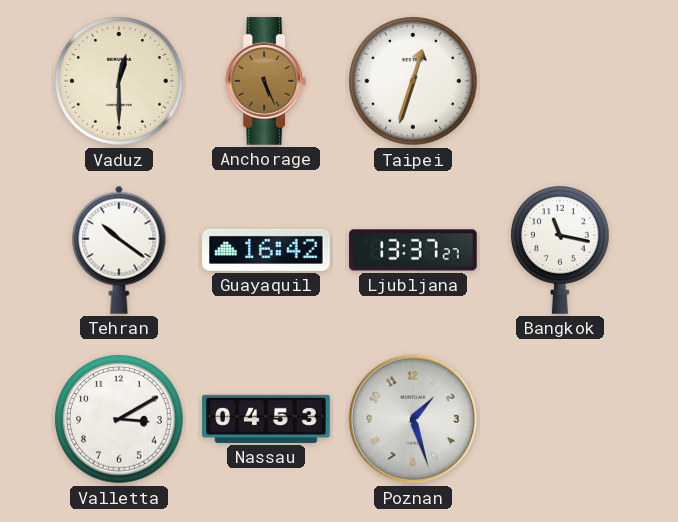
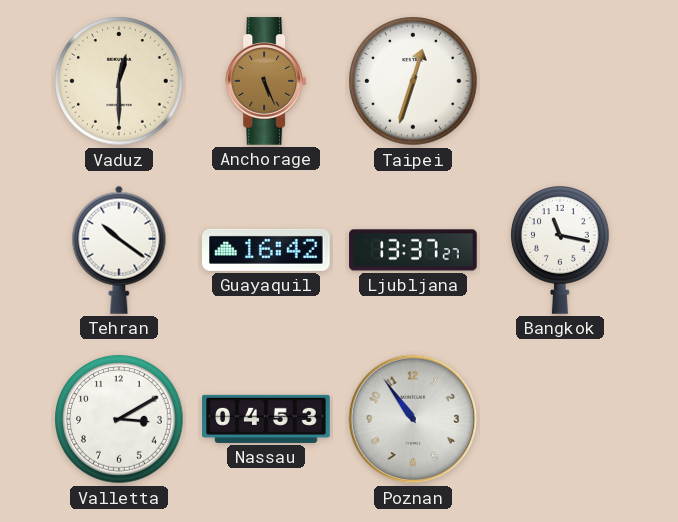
Poznan: 1:27 -> 10:54 (413, 419)
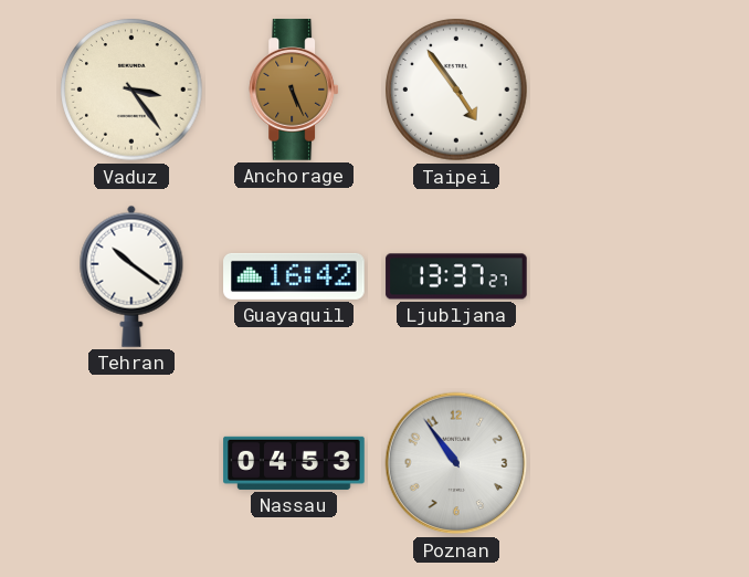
Vaduz: 12:30 -> 3:24 (131, 90)
Taipei: 12:33 -> 4:54 (456, 90)
Bangkok: 11:17 -> none (561, 250)
Valletta: 3:10 -> none (119, 419)
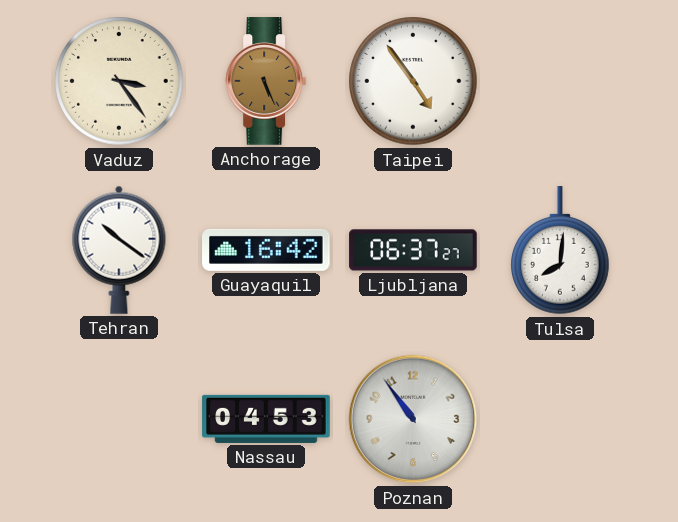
Ljubljana: 13:37 -> 06:37 (413, 250)
Tulsa: none -> 8:01 (561, 251)
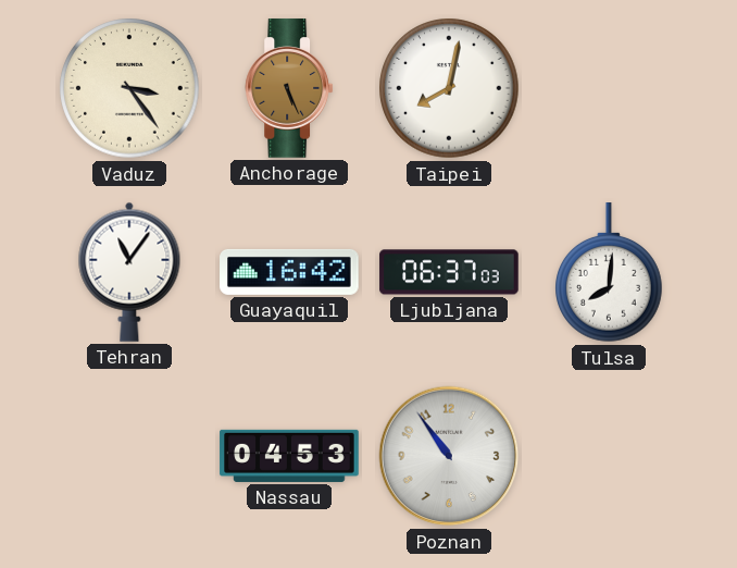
Taipei: 4:54 -> 8:02 (449, 88)
Tehran: 10:21 -> 11:06 (129, 272)
Ljubljana: 06:37:27 -> 06:37:03 (449, 272)
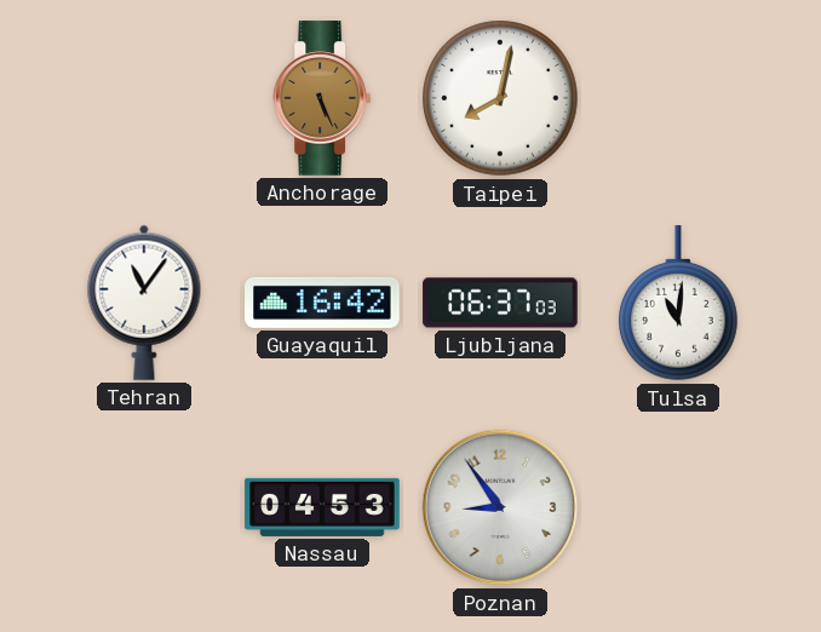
Vaduz: 3:24 -> none (129, 88)
Tulsa: 8:01 -> 11:01 (679, 304)
Poznan: 10:54 -> 8:54 (500, 507)
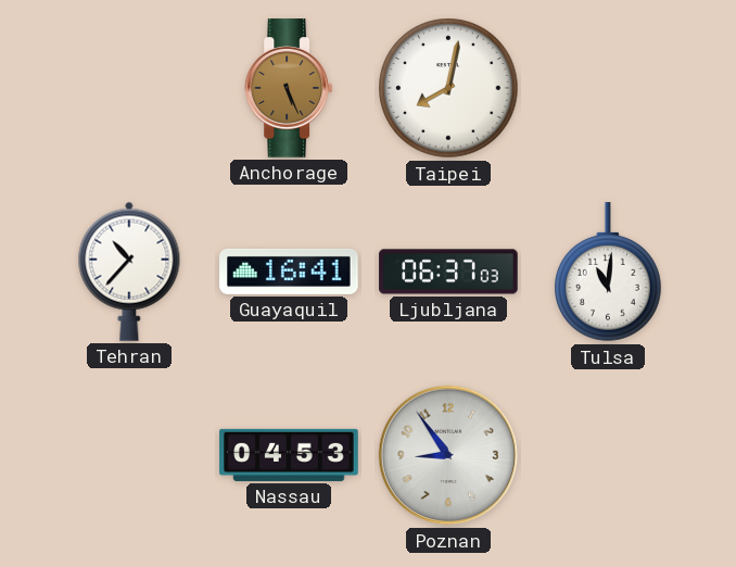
Tehran: 11:06 -> 10:37 (129, 272)
Guayaquil: 16:42 -> 16:41 (289, 272)
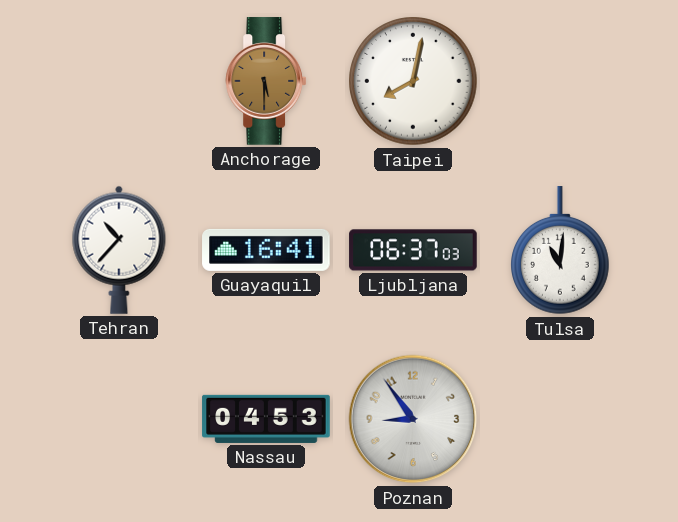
Anchorage: 5:26 -> 5:30 (266, 81)
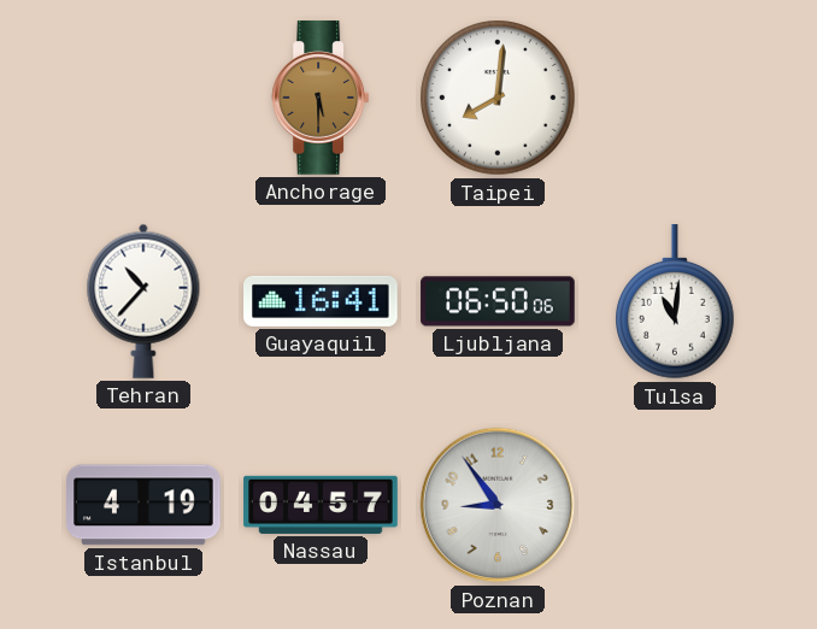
Taipei: 8:02 -> 8:01 (498, 98)
Ljubljana: 06:37 -> 06:50 (498, 301)
Istanbul: none -> 4:19 (143, 505)
Nassau: 04:53 -> 04:57 (321, 505)
